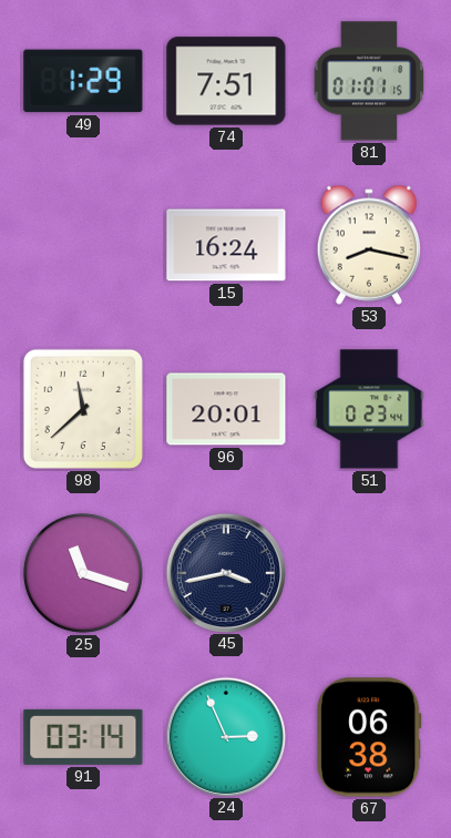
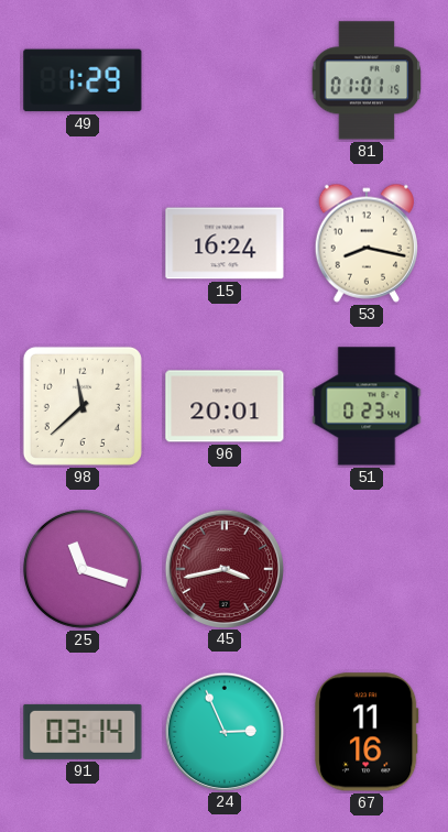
74: 7:51 -> none (226, 81)
45 dial: navy -> burgundy (223, 568)
67: 06:38 -> 11:16 (368, 732)
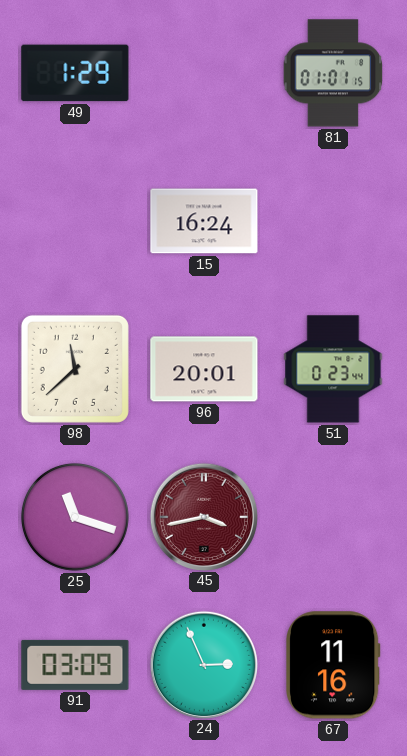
53: 8:17 -> none (367, 243)
91: 03:14 -> 03:09 (75, 665)
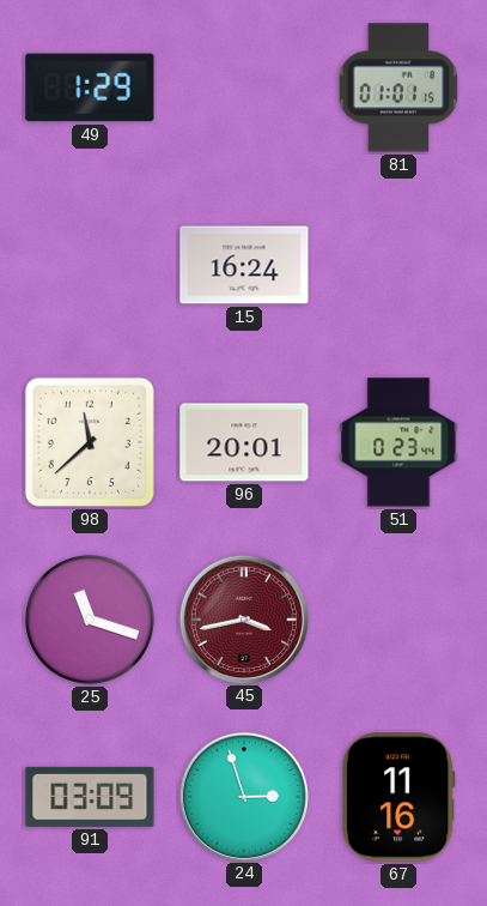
24: 2:56 -> 2:57 (243, 796)
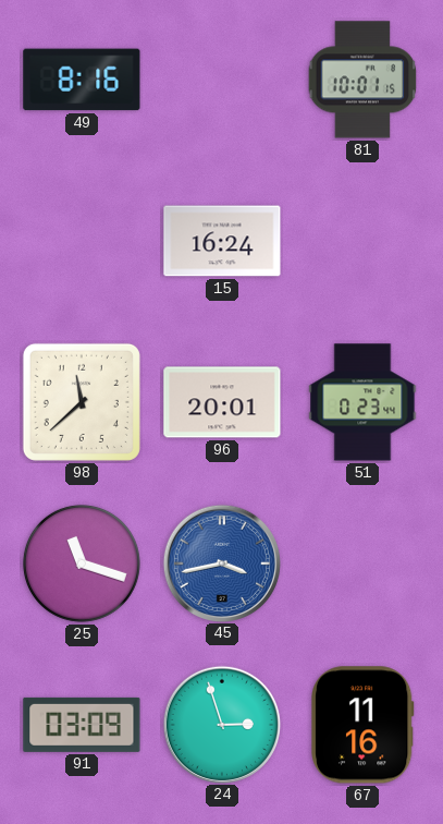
49: 1:29 -> 8:16 (82, 80)
81: 01:01 -> 10:01 (362, 80)
45 dial: burgundy -> blue (221, 562)
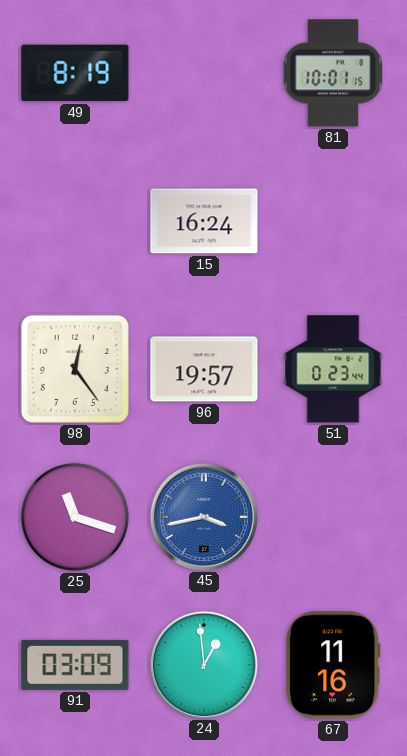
49: 8:16 -> 8:19 (75, 73)
98: 11:38 -> 12:24 (75, 369)
96: 20:01 -> 19:57 (204, 369)
24: 2:57 -> 12:59 (203, 664)
